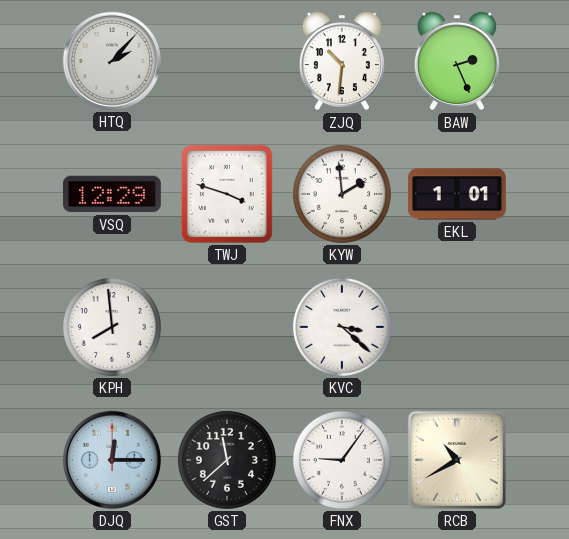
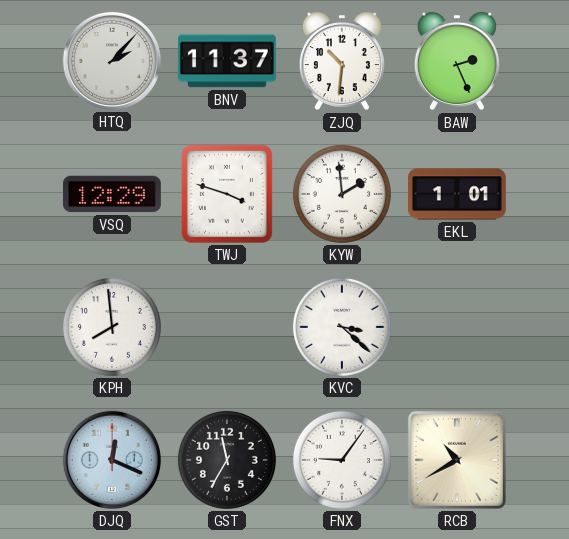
BNV: none -> 11:37 (227, 61)
DJQ: 12:15 -> 12:19 (112, 460)
GST: 11:38 -> 11:35 (227, 460)
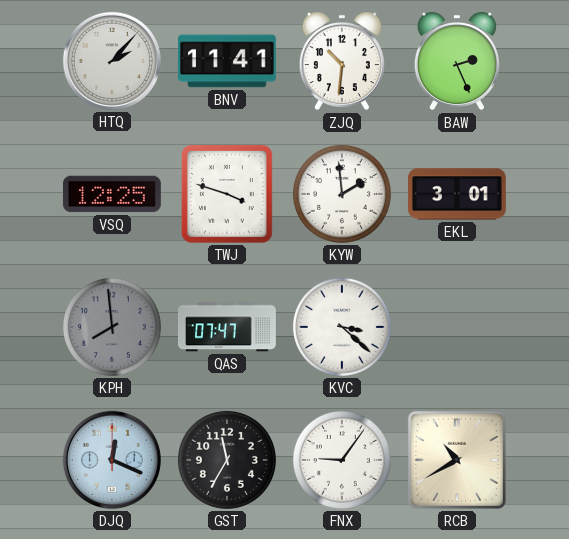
BNV: 11:37 -> 11:41 (227, 61)
VSQ: 12:29 -> 12:25 (112, 194)
EKL: 1:01 -> 3:01 (457, 194)
KPH dial: white -> grey (112, 327)
QAS: none -> 07:47 (227, 327)
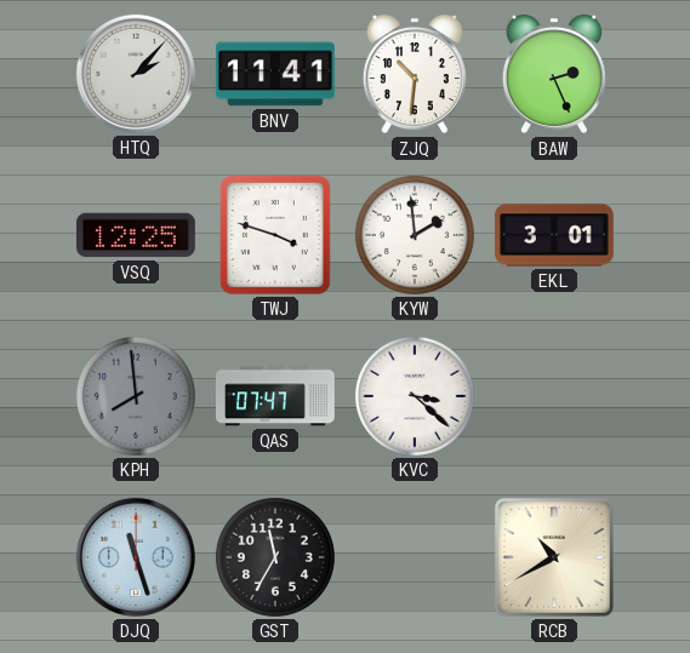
DJQ: 12:19 -> 11:27 (136, 557)
FNX: 9:06 -> none (342, 460)
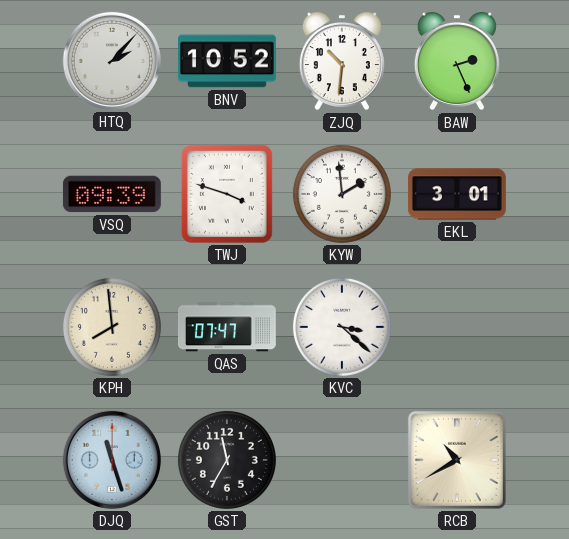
BNV: 11:41 -> 10:52 (227, 61)
VSQ: 12:25 -> 09:39 (112, 194)
KPH dial: grey -> cream (112, 327)
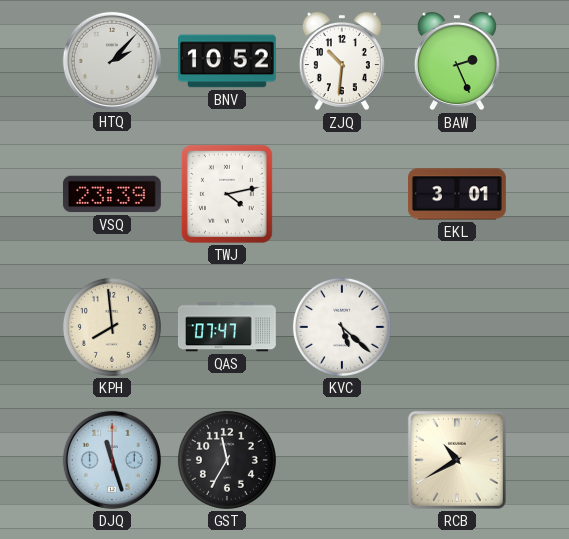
VSQ: 09:39 -> 23:39 (112, 194)
TWJ: 3:48 -> 4:13 (227, 194)
KYW: 1:59 -> none (342, 194)
KVC: 3:22 -> 5:22 (342, 327)
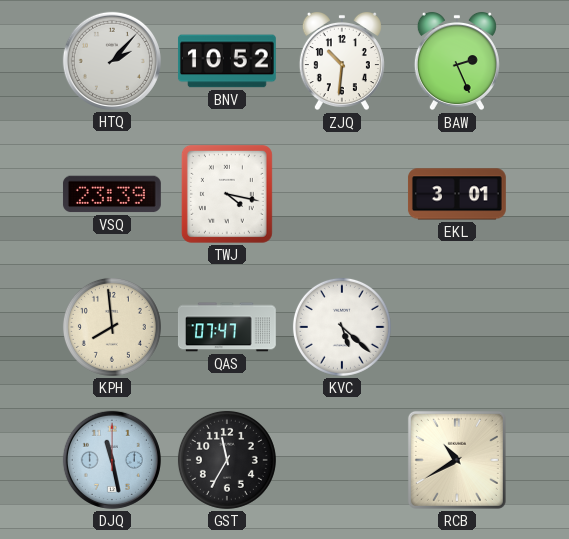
TWJ: 4:13 -> 4:17 (227, 194)
DJQ: 11:27 -> 11:28 (112, 460)
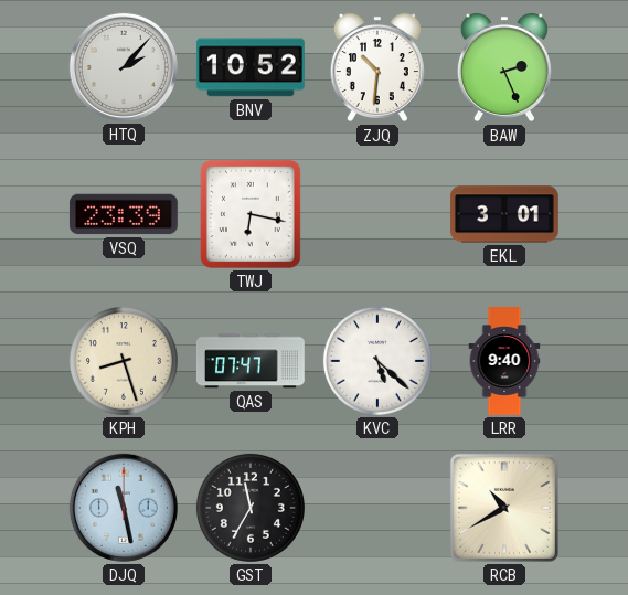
TWJ: 4:17 -> 6:17 (251, 214)
KPH: 7:59 -> 8:27 (124, 361)
LRR: none -> 9:40 (504, 362)
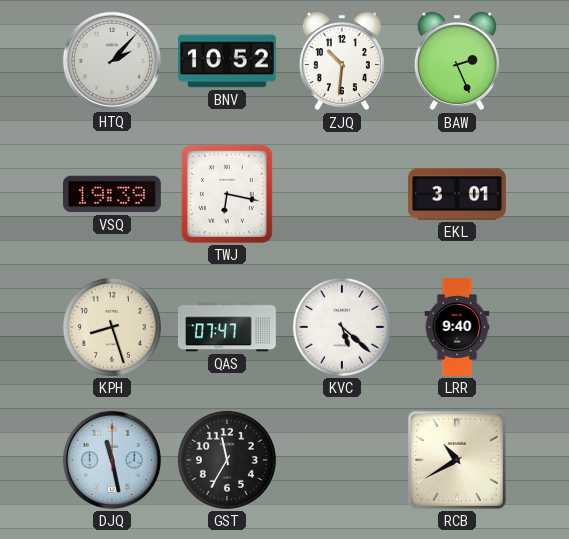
VSQ: 23:39 -> 19:39 (112, 194)
